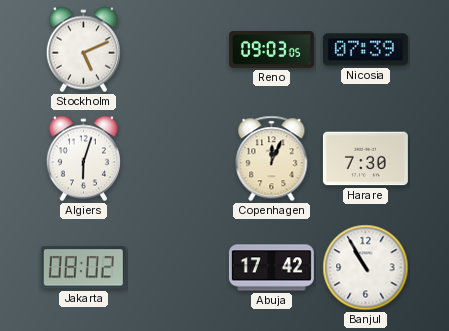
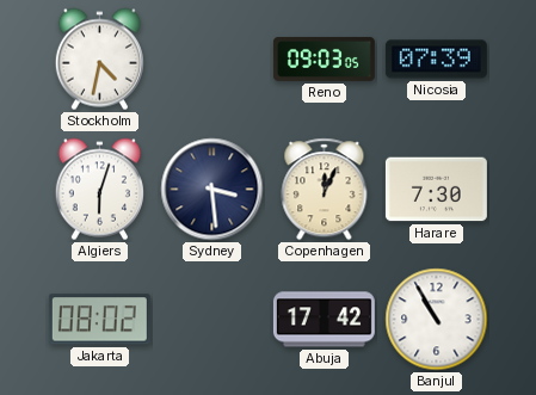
Stockholm: 5:11 -> 4:32 (99, 60)
Sydney: none -> 3:29 (212, 190)
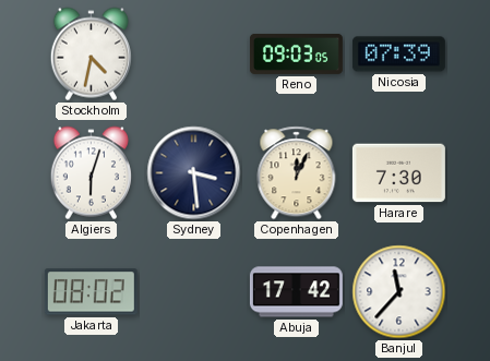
Banjul: 10:55 -> 11:37 (399, 292)
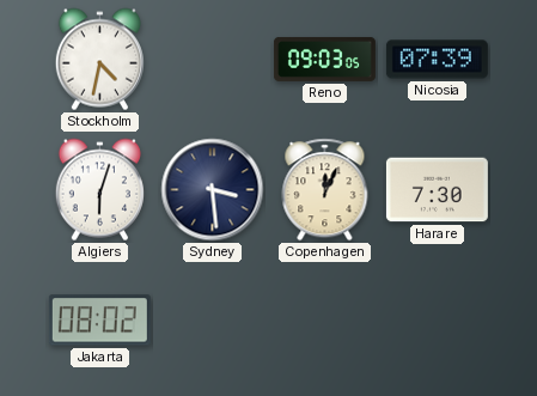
Abuja: 17:42 -> none (296, 292)
Banjul: 11:37 -> none (399, 292)
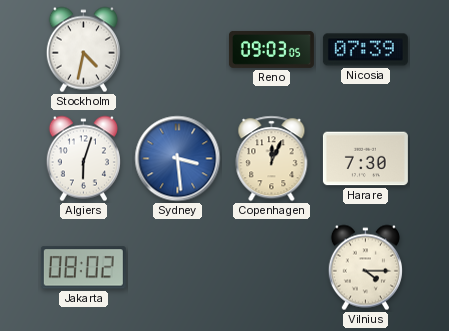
Sydney dial: navy -> blue (178, 159)
Vilnius: none -> 4:15 (365, 268)
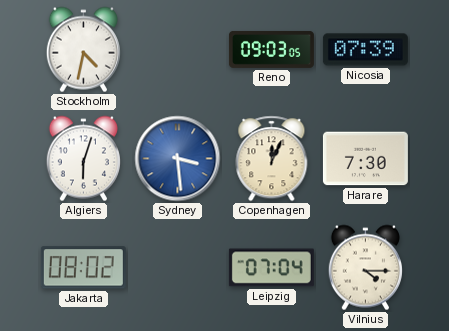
Leipzig: none -> 07:04 (271, 268)
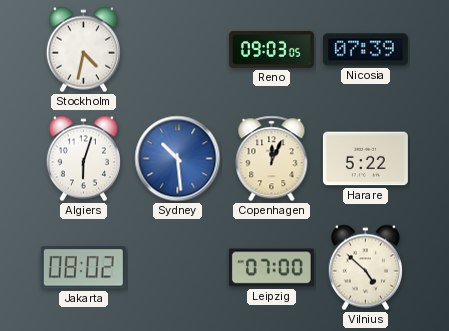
Sydney: 3:29 -> 10:29 (178, 159)
Harare: 7:30 -> 5:22 (365, 159)
Leipzig: 07:04 -> 07:00 (271, 268)
Vilnius: 4:15 -> 4:52 (365, 268)
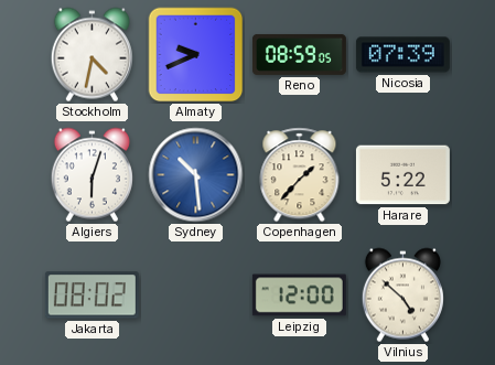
Almaty: none -> 9:41 (196, 55)
Reno: 09:03 -> 08:59 (299, 54)
Copenhagen: 12:04 -> 1:37 (300, 175)
Leipzig: 07:00 -> 12:00 (299, 296)
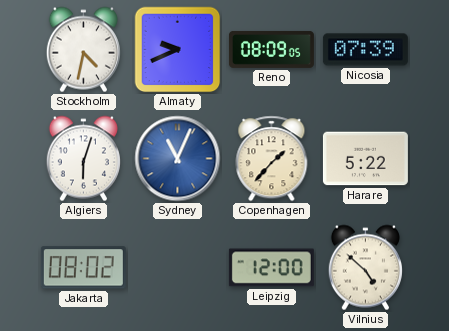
Reno: 08:59 -> 08:09 (271, 49)
Sydney: 10:29 -> 11:04 (178, 159)
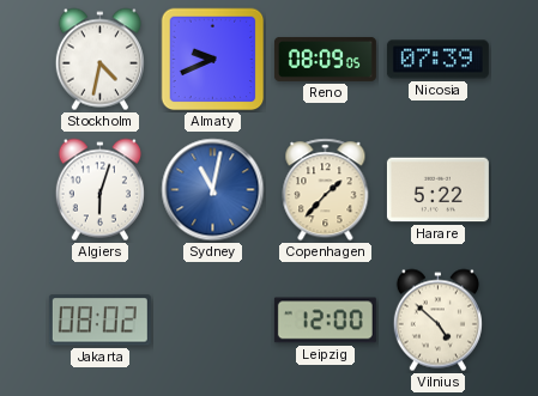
Sydney: 11:04 -> 11:02 (213, 190)
